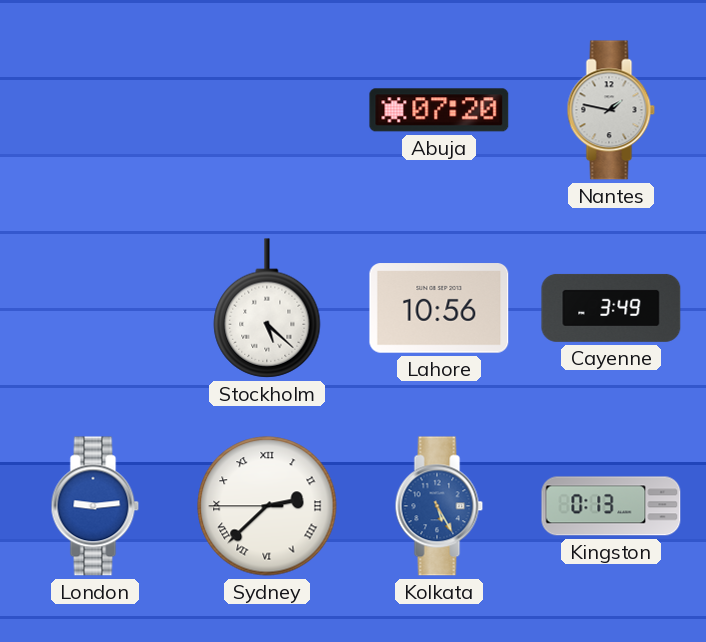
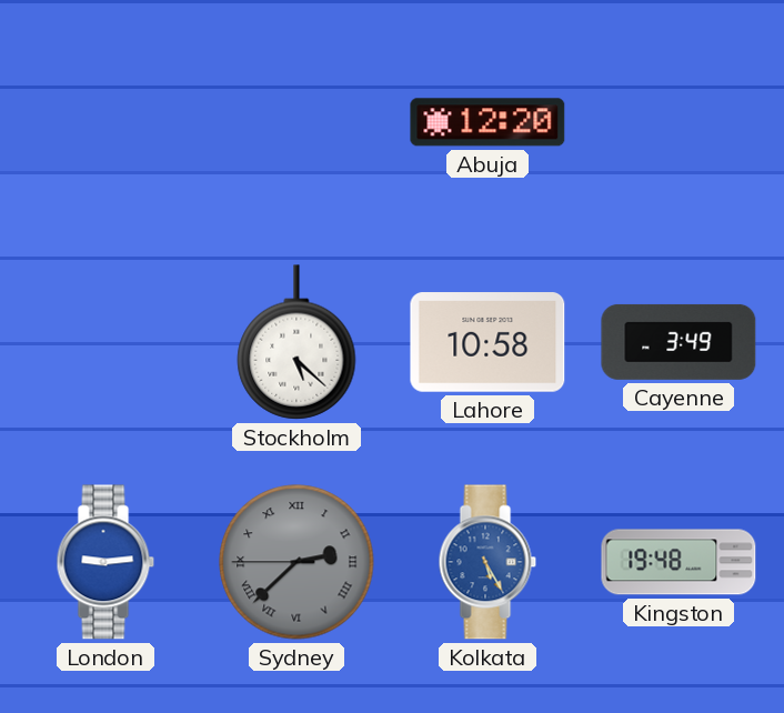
Abuja: 07:20 -> 12:20 (488, 122)
Nantes: 1:47 -> none (611, 110)
Lahore: 10:56 -> 10:58 (488, 342)
Sydney dial: white -> grey (296, 562)
Kingston: 0:13 -> 19:48 (679, 562)
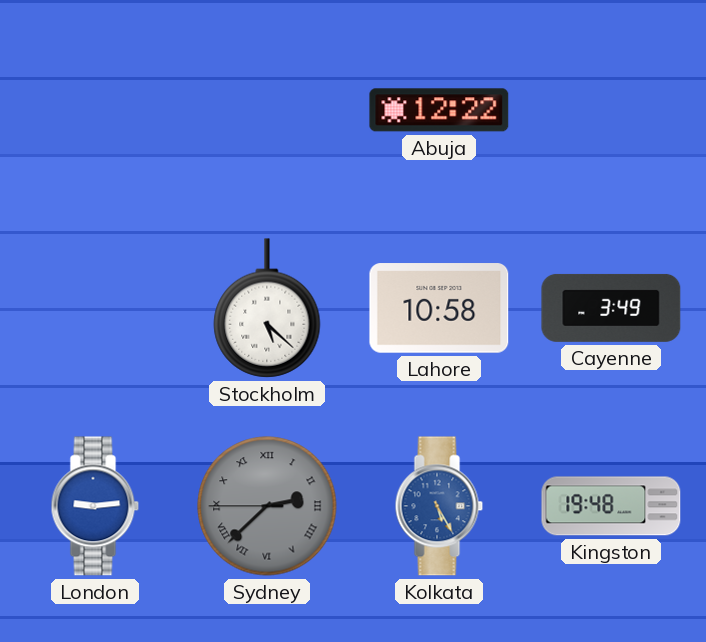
Abuja: 12:20 -> 12:22 (439, 110)
